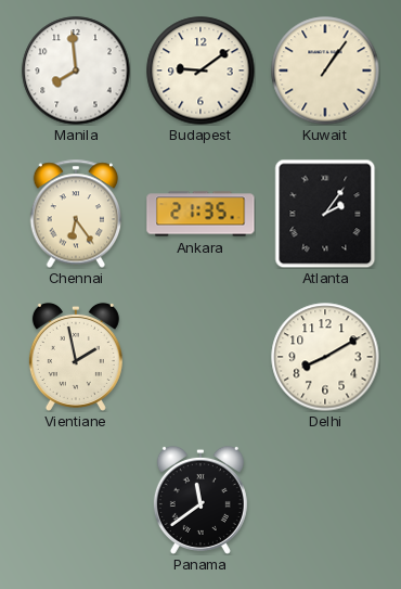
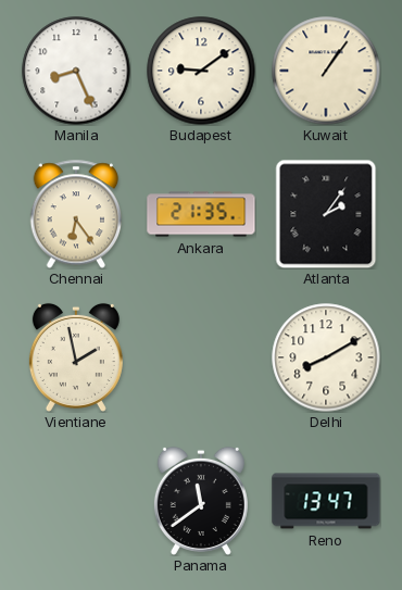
Manila: 7:59 -> 8:26 (76, 71)
Reno: none -> 13:47 (326, 501)
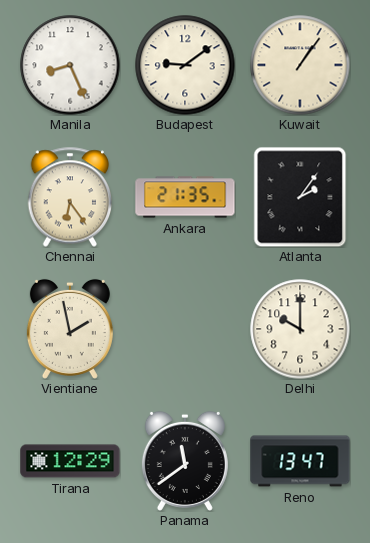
Delhi: 8:10 -> 10:00 (300, 329)
Tirana: none -> 12:29 (70, 461)
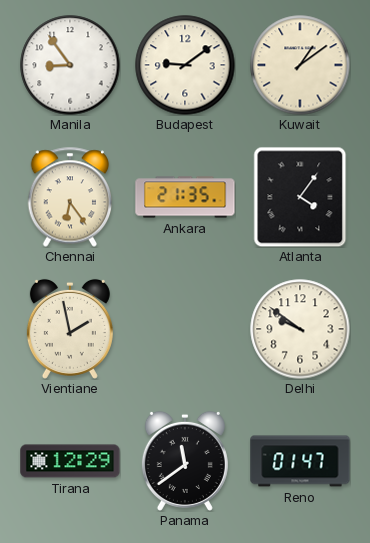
Manila: 8:26 -> 8:54 (70, 65)
Kuwait: 1:06 -> 1:09 (300, 65)
Atlanta: 2:06 -> 4:06 (300, 197)
Delhi: 10:00 -> 9:51 (300, 329)
Reno: 13:47 -> 01:47 (300, 461)
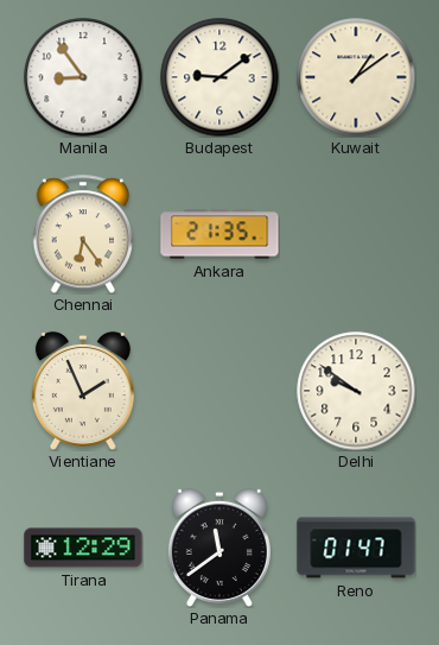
Atlanta: 4:06 -> none (300, 197)
Vientiane: 1:58 -> 1:56 (83, 391)
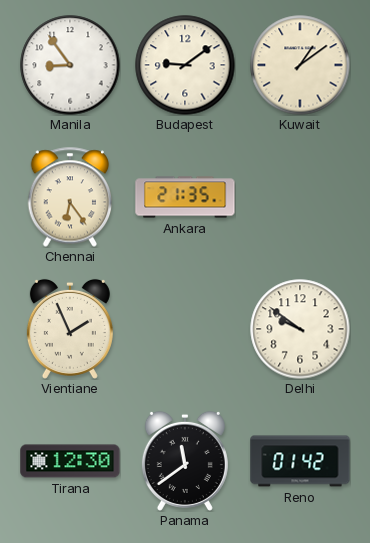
Tirana: 12:29 -> 12:30 (70, 461)
Reno: 01:47 -> 01:42 (300, 461)
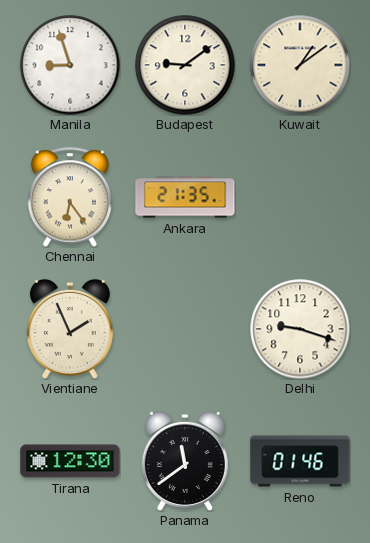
Manila: 8:54 -> 8:57 (70, 65)
Delhi: 9:51 -> 9:18 (300, 329)
Reno: 01:42 -> 01:46 (300, 461)
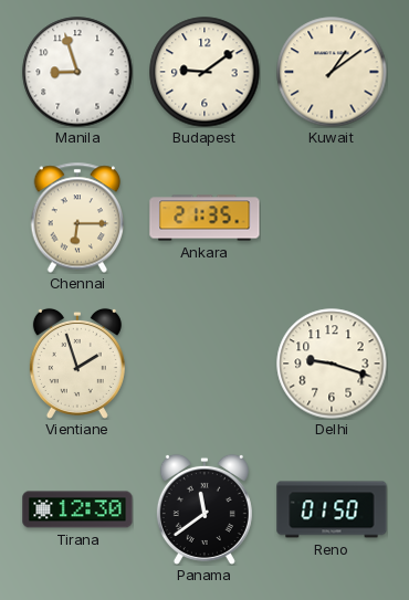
Chennai: 6:24 -> 6:15 (77, 218)
Vientiane: 1:56 -> 1:57 (77, 364)
Reno: 01:46 -> 01:50 (332, 509)
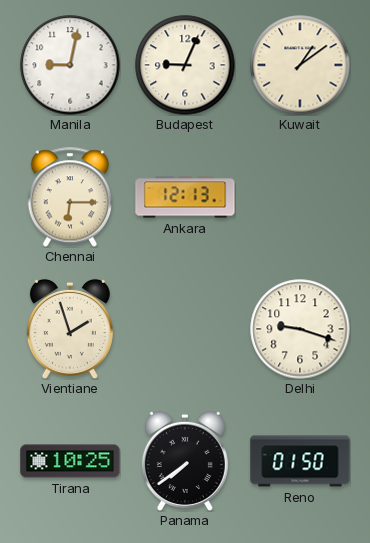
Manila: 8:57 -> 9:02 (70, 65)
Budapest: 9:09 -> 9:04 (185, 65)
Ankara: 21:35 -> 12:13 (185, 197)
Tirana: 12:30 -> 10:25 (70, 461)
Panama: 11:39 -> 7:39 (185, 461)
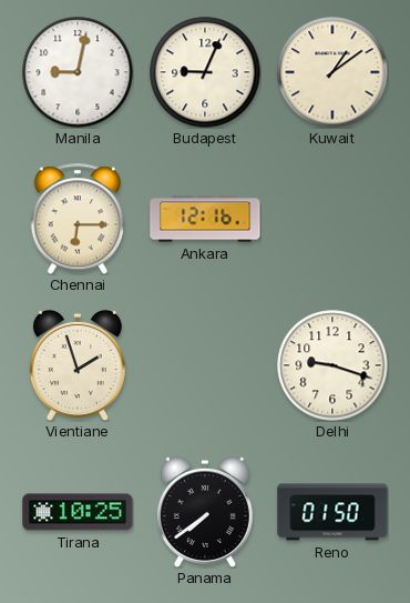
Ankara: 12:13 -> 12:16 (205, 219)
